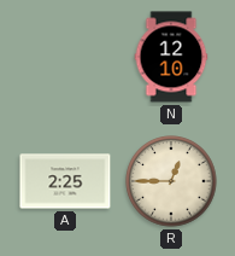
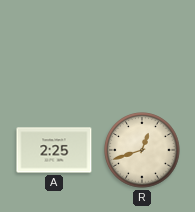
N: 12:10 -> none (171, 57)
R: 12:45 -> 12:42 (142, 150)
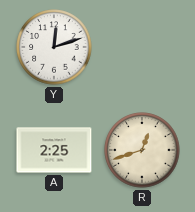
Y: none -> 12:12 (54, 47)
